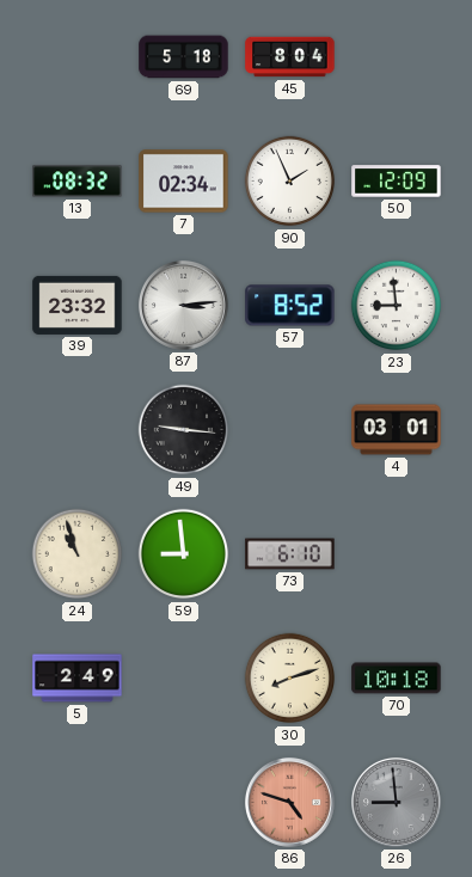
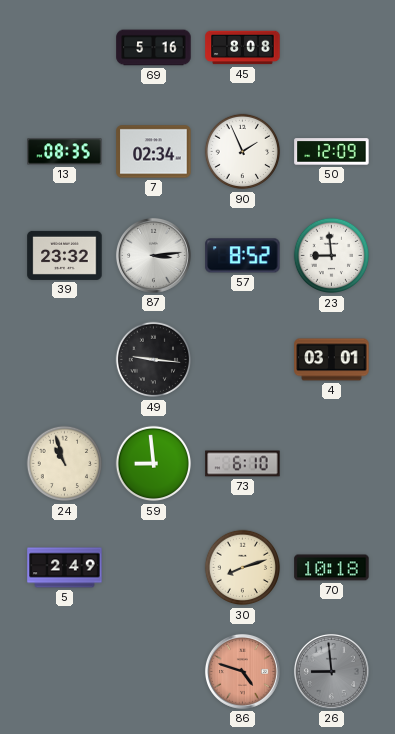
69: 5:18 -> 5:16 (154, 48)
45: 8:04 -> 8:08 (243, 48)
13: 08:32 -> 08:35 (65, 152)
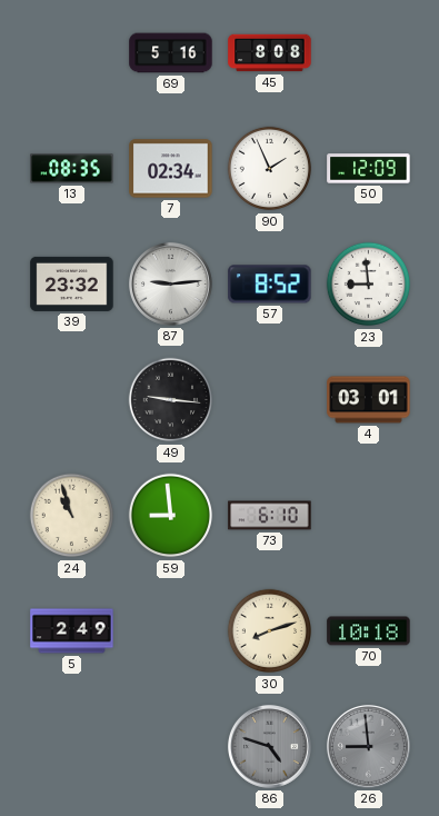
87: 3:14 -> 9:14 (170, 283)
86 dial: salmon -> grey (269, 746)
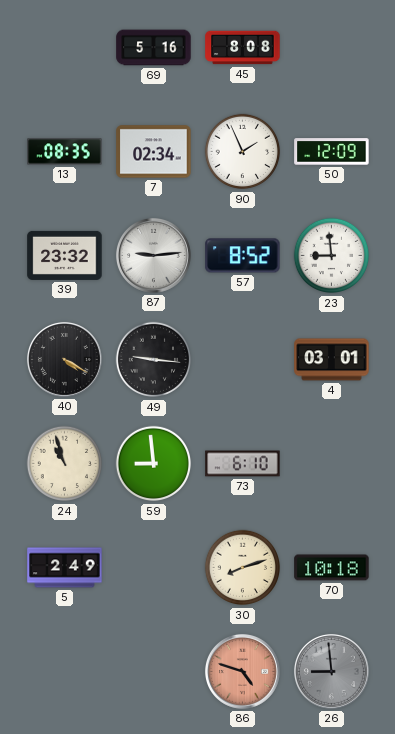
40: none -> 4:20 (64, 359)
86 dial: grey -> salmon (242, 671)
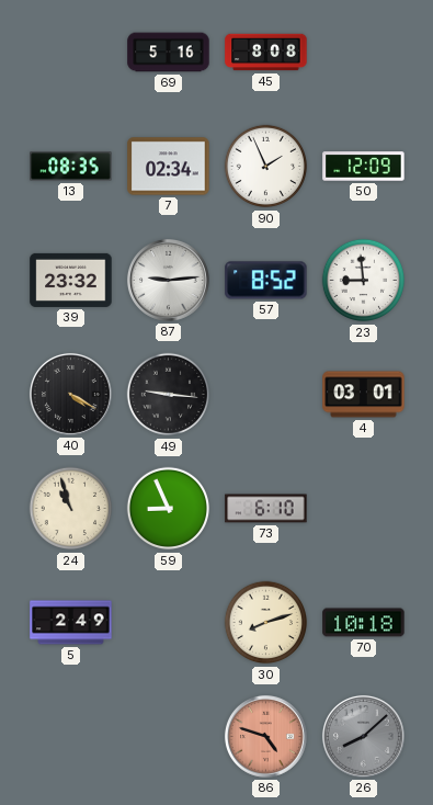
59: 8:59 -> 8:56 (169, 509)
26: 8:59 -> 8:08 (363, 736)
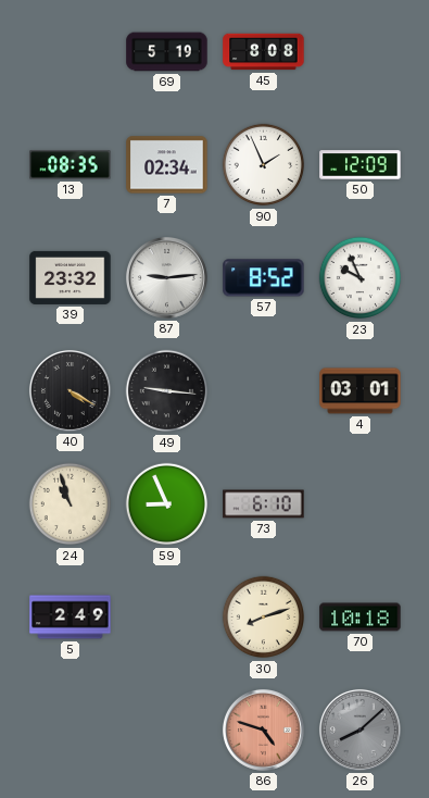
69: 5:16 -> 5:19 (167, 52)
23: 8:59 -> 9:56 (361, 278)
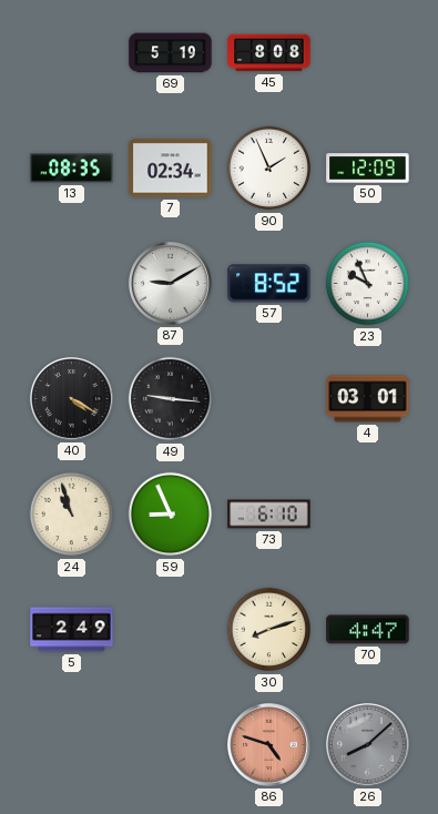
39: 23:32 -> none (71, 277)
87: 9:14 -> 9:10 (170, 283)
70: 10:18 -> 4:47 (368, 630)
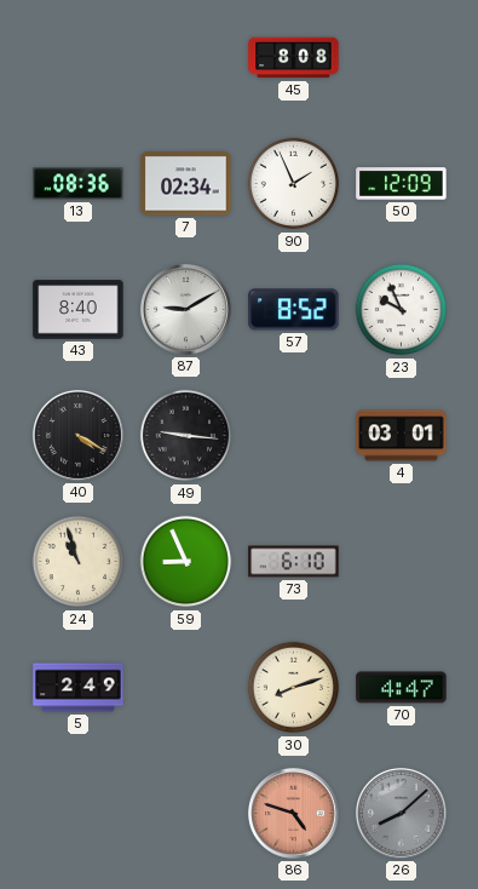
69: 5:19 -> none (171, 53)
13: 08:35 -> 08:36 (79, 184)
43: none -> 8:40 (79, 310)
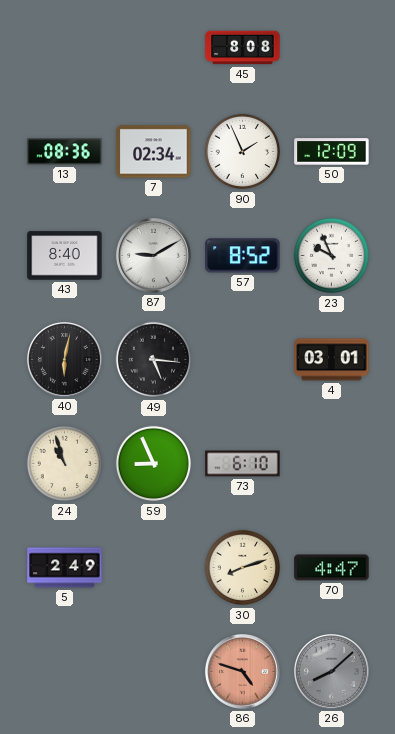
40: 4:20 -> 6:02 (64, 359)
49: 9:16 -> 5:16 (154, 360)
